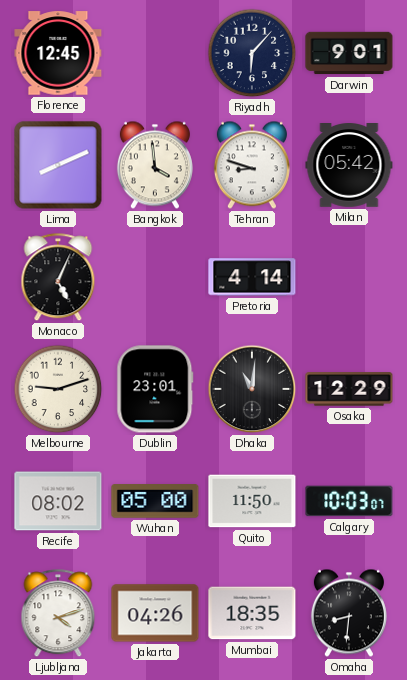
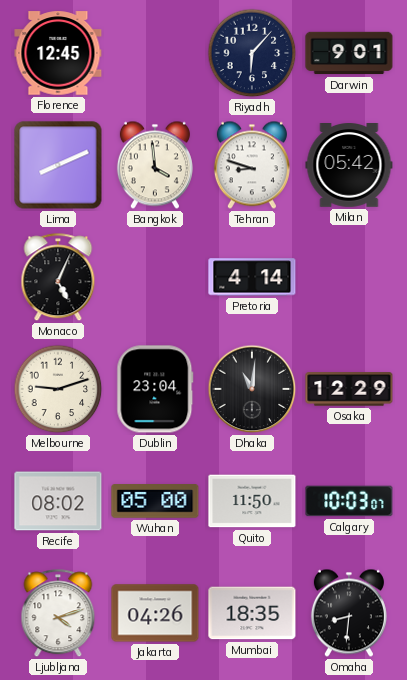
Dublin: 23:01 -> 23:04 (155, 389)
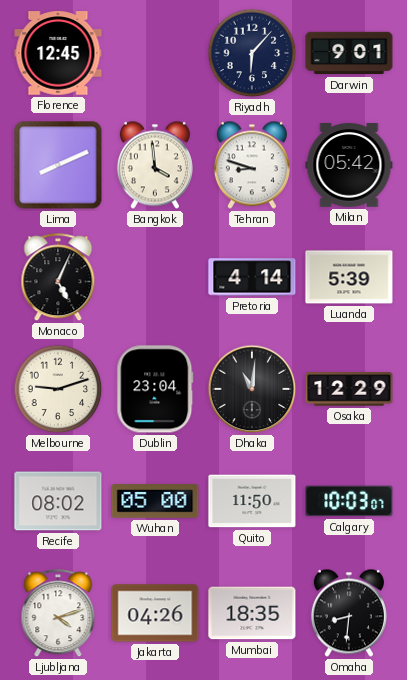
Luanda: none -> 5:39 (349, 277)
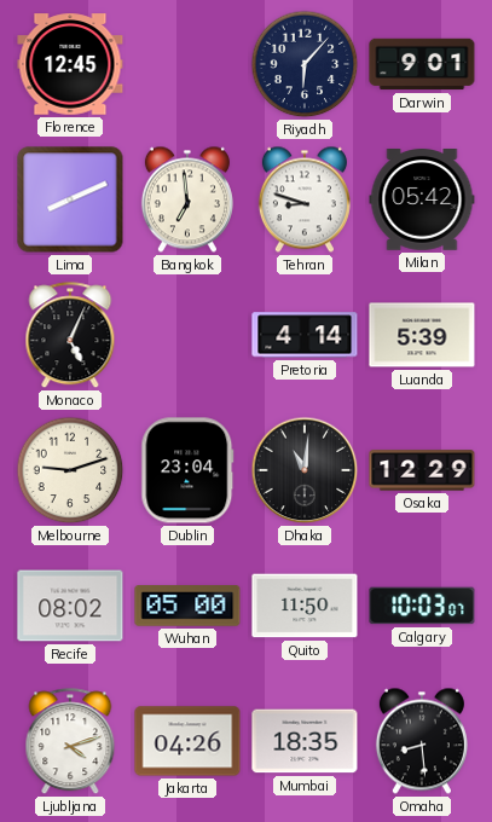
Bangkok: 3:59 -> 6:59 (187, 199)
Omaha: 8:31 -> 8:29 (422, 741)
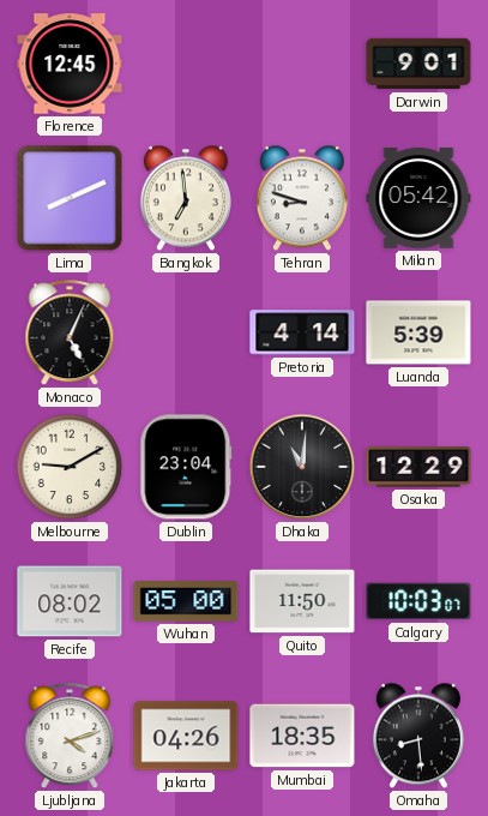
Riyadh: 6:07 -> none (305, 64)
Melbourne: 9:12 -> 9:10 (70, 467)
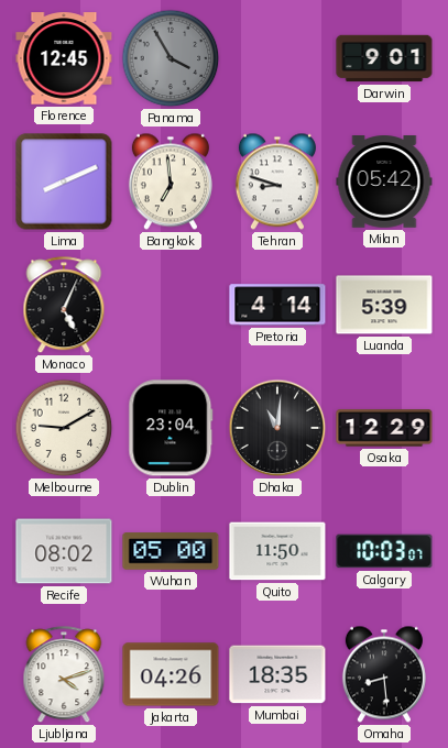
Panama: none -> 3:55 (171, 58)
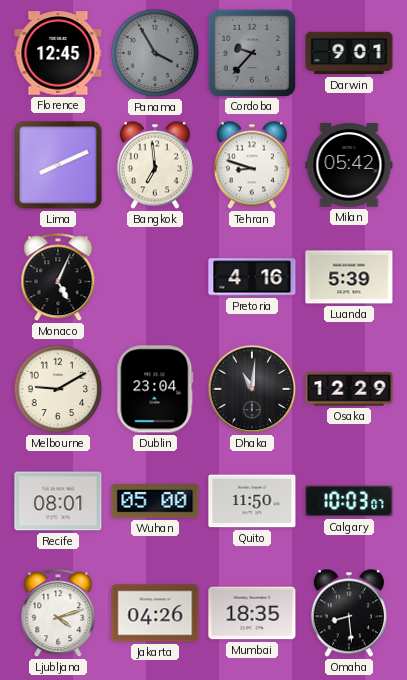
Cordoba: none -> 9:37 (251, 52)
Pretoria: 4:14 -> 4:16 (252, 277)
Recife: 08:02 -> 08:01 (58, 501)
